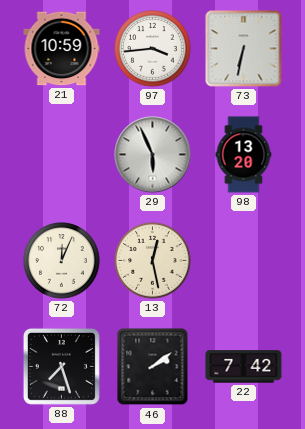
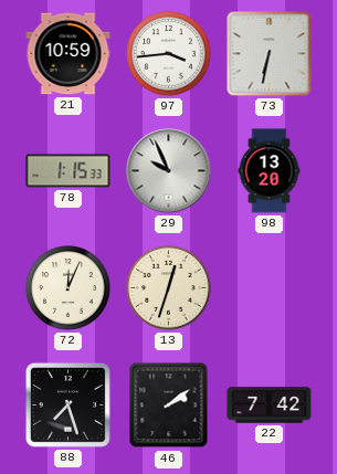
78: none -> 1:15 (69, 171)
29: 5:56 -> 9:56 (169, 171)
13: 12:28 -> 12:33 (169, 288)
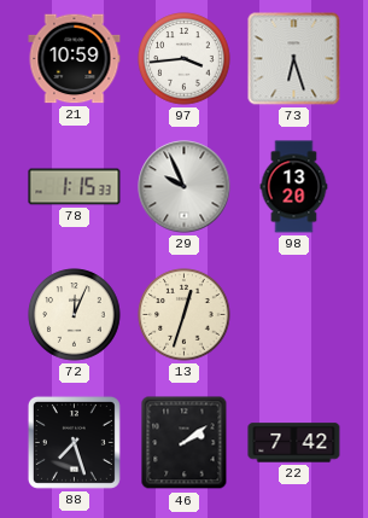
73: 6:32 -> 6:27 (294, 59)
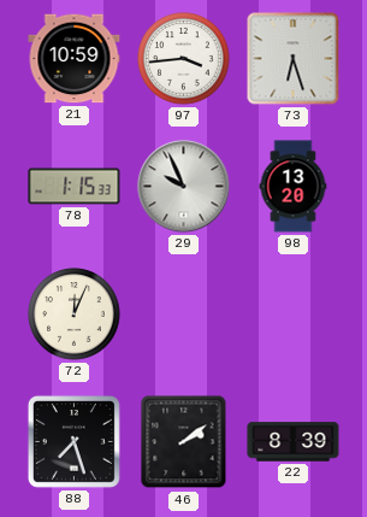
13: 12:33 -> none (185, 315)
22: 7:42 -> 8:39 (294, 442)
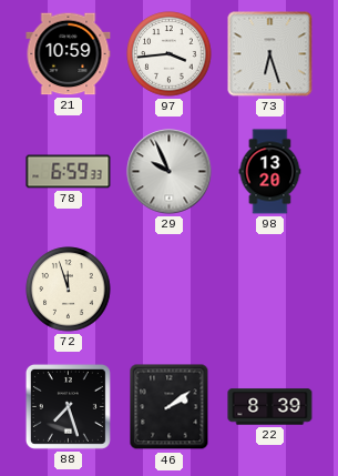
78: 1:15 -> 6:59 (69, 172)
72: 12:04 -> 11:57 (69, 290)
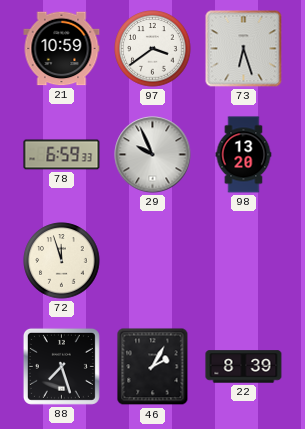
97: 3:44 -> 3:39 (153, 49)
46: 2:09 -> 2:05 (153, 367)
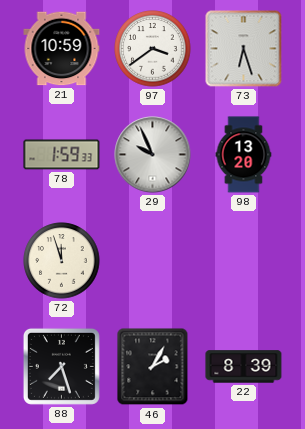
78: 6:59 -> 1:59 (62, 155)
